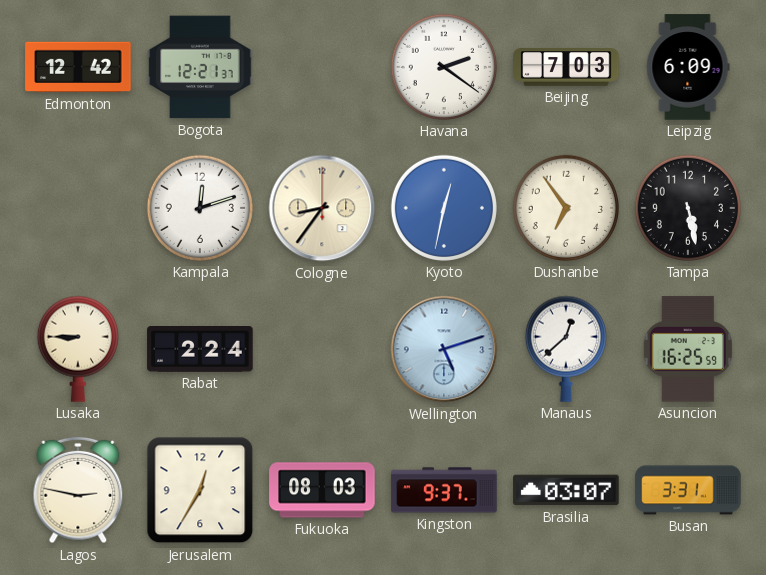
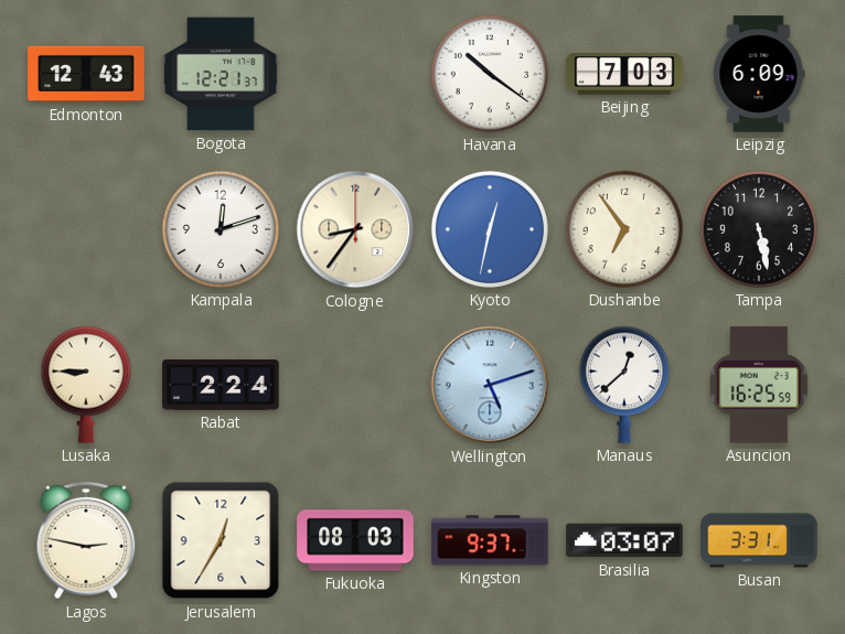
Edmonton: 12:42 -> 12:43 (86, 74)
Havana: 2:21 -> 10:21 (490, 74)
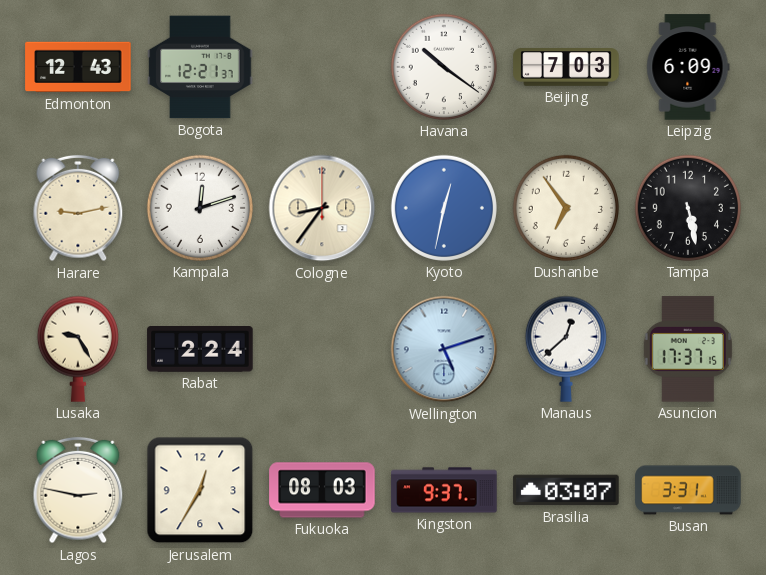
Harare: none -> 9:13 (78, 208)
Lusaka: 8:45 -> 9:25 (78, 349)
Asuncion: 16:25 -> 17:37 (688, 349)
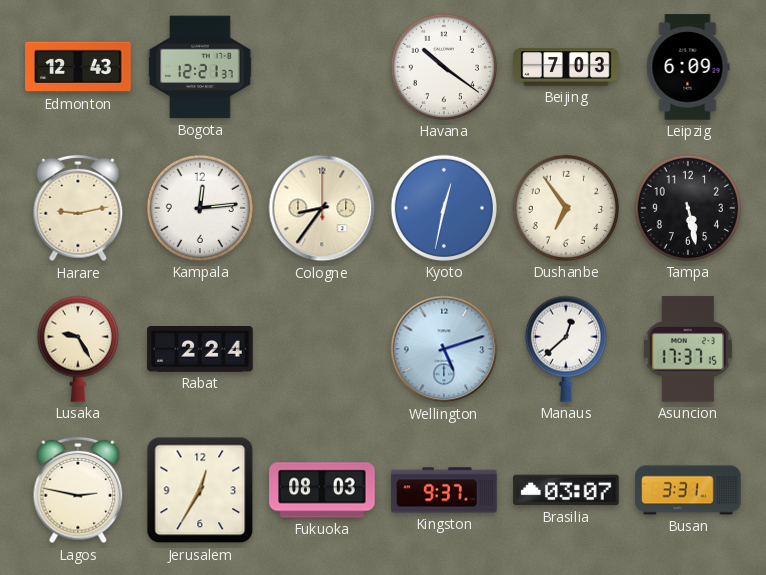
Kampala: 12:12 -> 12:14 (200, 208)
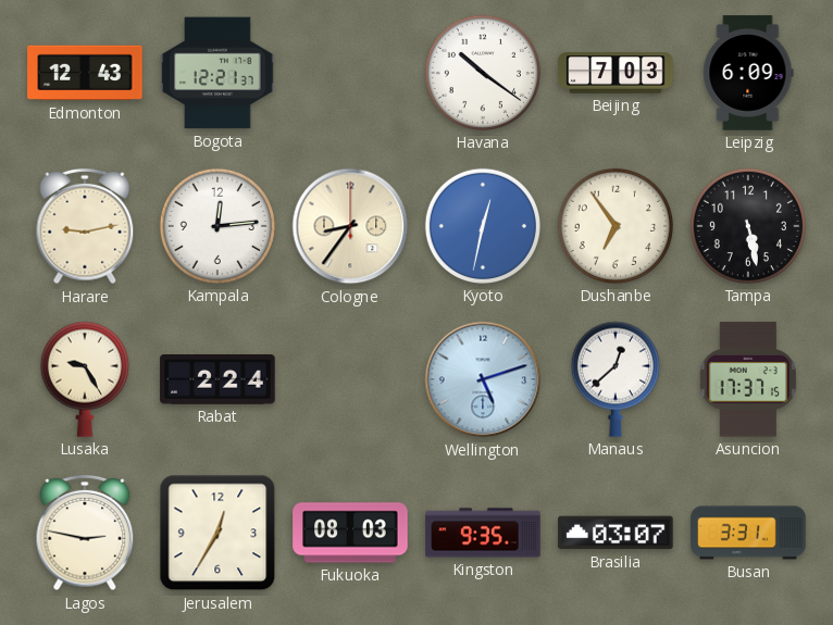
Kingston: 9:37 -> 9:35 (483, 533)
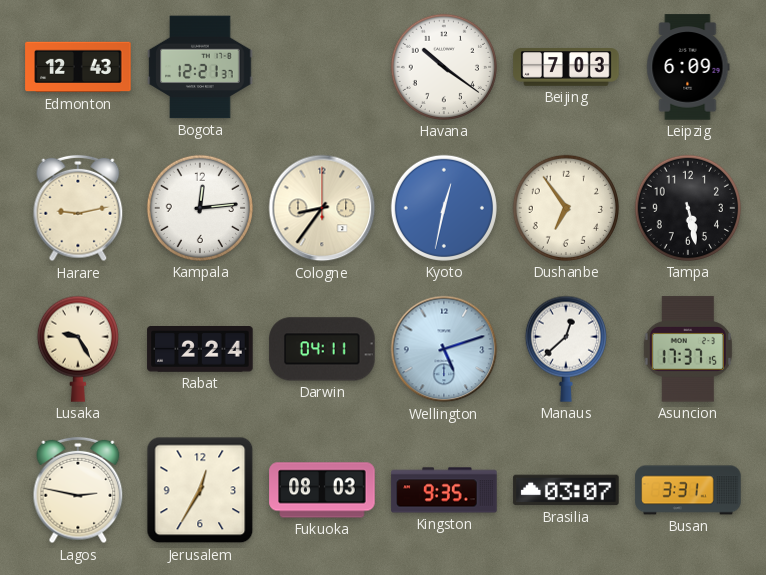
Darwin: none -> 04:11 (322, 349)
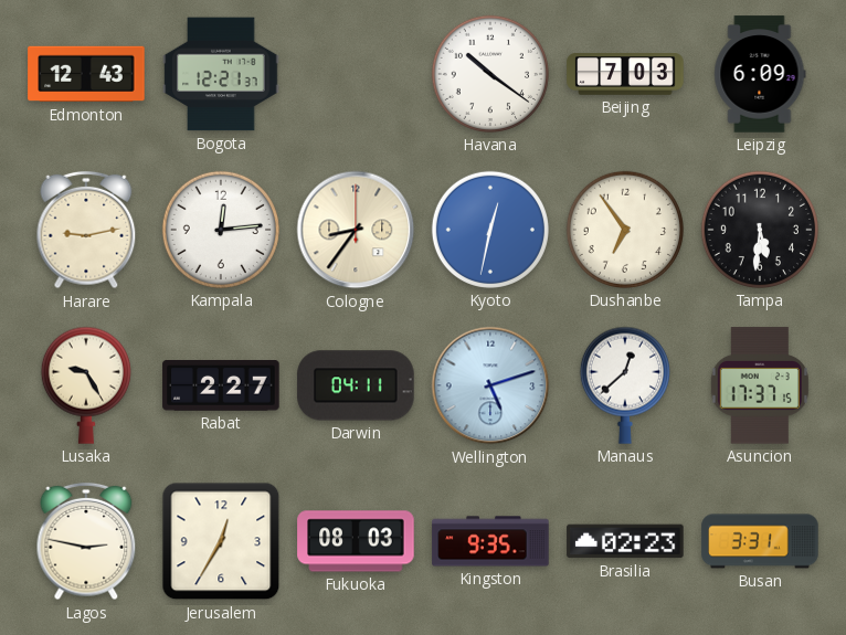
Tampa: 5:28 -> 5:31 (760, 230)
Rabat: 2:24 -> 2:27 (221, 387)
Brasilia: 03:07 -> 02:23 (625, 541)
